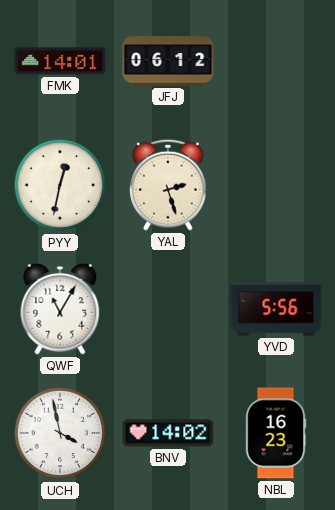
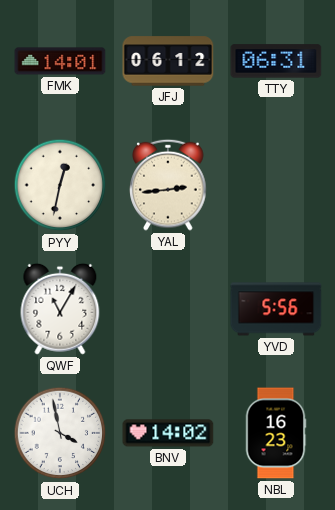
TTY: none -> 06:31 (276, 61)
YAL: 2:27 -> 2:44 (168, 185)
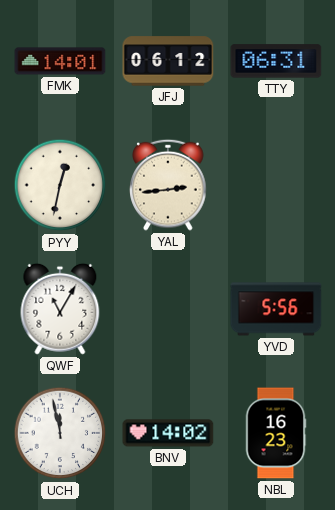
UCH: 3:58 -> 11:58 (60, 433)
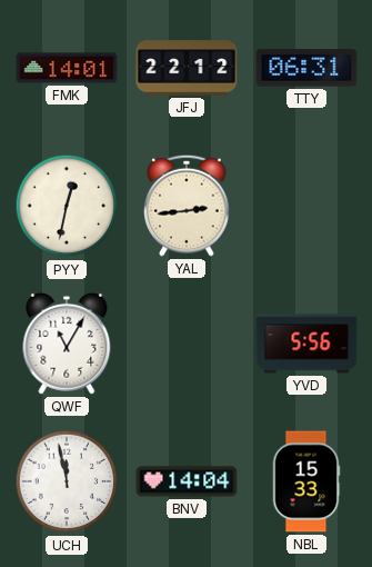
JFJ: 06:12 -> 22:12 (187, 68)
BNV: 14:02 -> 14:04 (187, 481)
NBL: 16:23 -> 15:33 (306, 481)
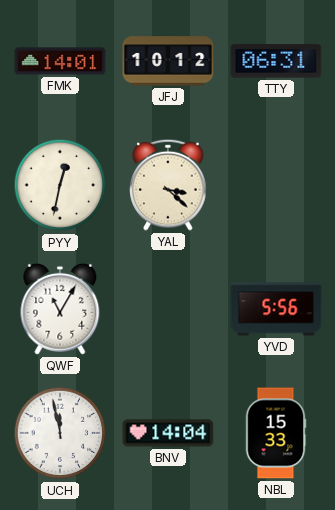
JFJ: 22:12 -> 10:12 (168, 61)
YAL: 2:44 -> 3:22 (168, 185)
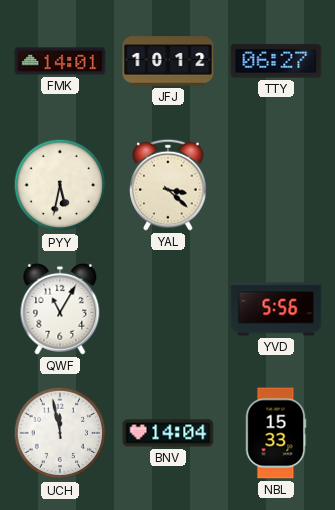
TTY: 06:31 -> 06:27 (276, 61)
PYY: 12:32 -> 5:32 (60, 185)
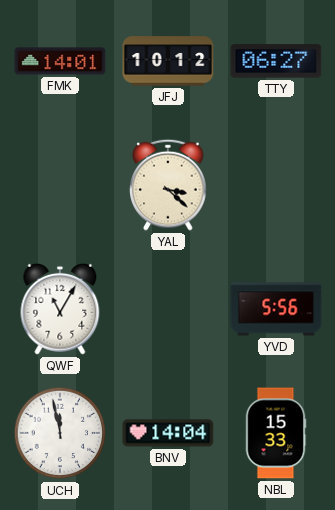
PYY: 5:32 -> none (60, 185)
